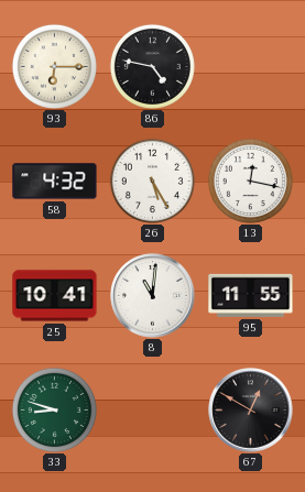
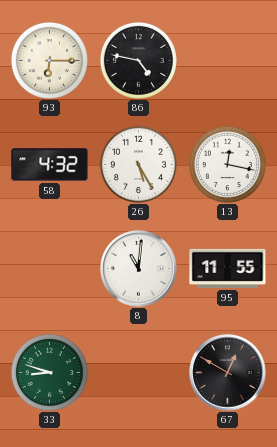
25: 10:41 -> none (55, 296)
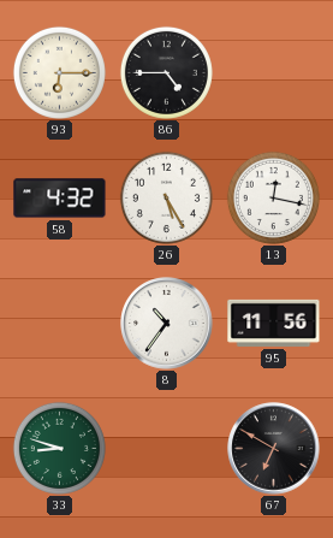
86: 4:47 -> 4:45 (166, 72)
8: 11:01 -> 10:36 (167, 324)
95: 11:55 -> 11:56 (274, 323)
67: 12:50 -> 6:50 (274, 449)
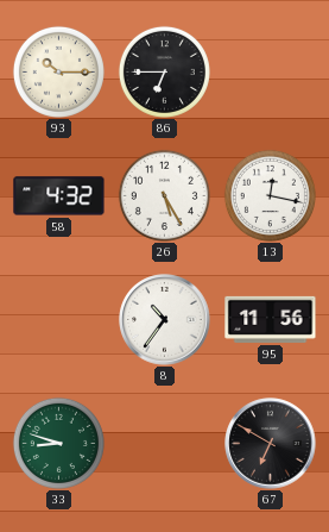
93: 6:15 -> 10:15 (58, 71)
86: 4:45 -> 6:45 (164, 71)
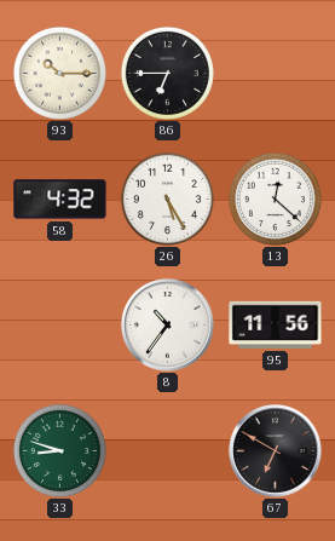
13: 12:17 -> 12:22 (275, 198)
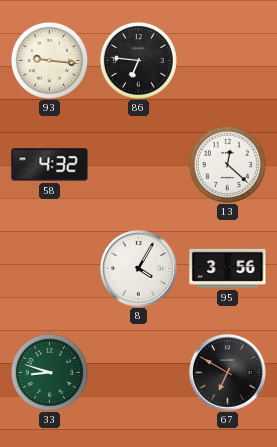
93: 10:15 -> 9:16 (49, 60)
86: 6:45 -> 6:46 (138, 60)
26: 5:25 -> none (167, 198)
8: 10:36 -> 4:05 (139, 269)
95: 11:56 -> 3:56 (228, 268)
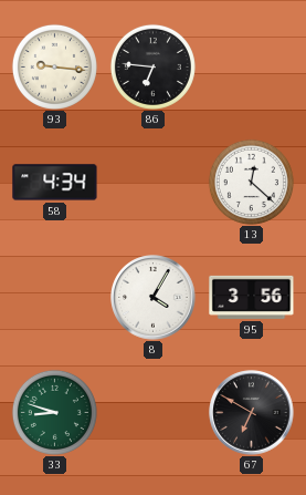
58: 4:32 -> 4:34 (55, 183)
